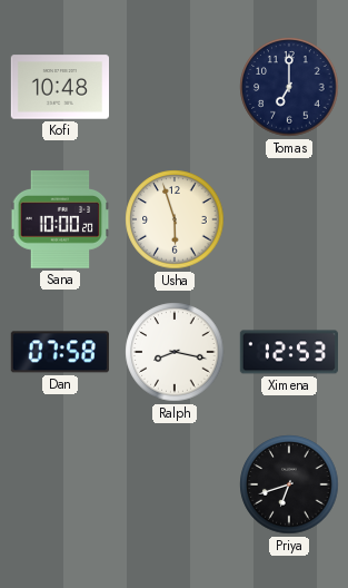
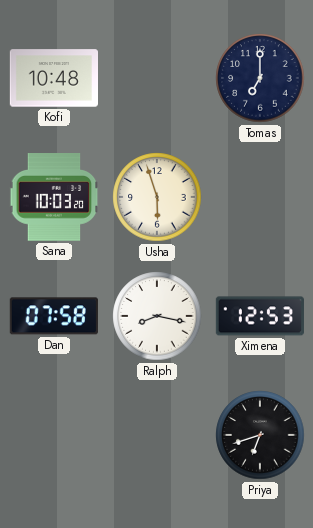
Sana: 10:00 -> 10:03 (54, 197)
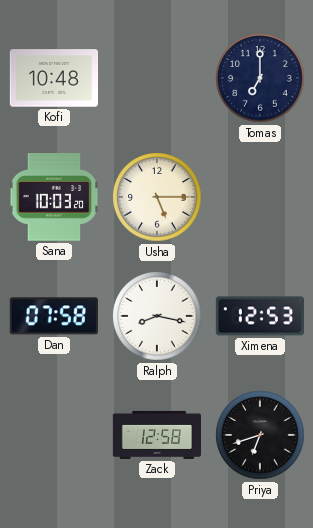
Usha: 5:57 -> 5:15 (157, 197)
Zack: none -> 12:58 (157, 435)
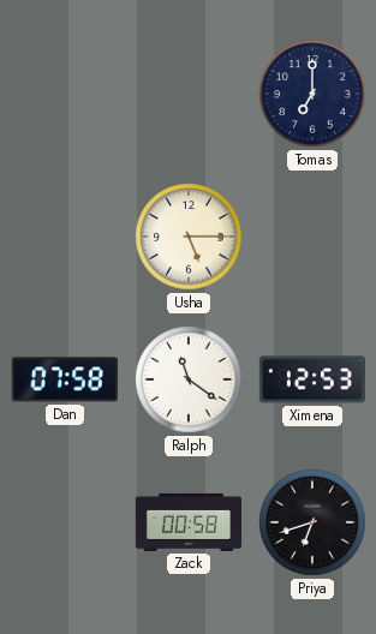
Kofi: 10:48 -> none (53, 78)
Sana: 10:03 -> none (54, 197)
Ralph: 8:17 -> 11:21 (189, 379)
Zack: 12:58 -> 00:58 (189, 522)
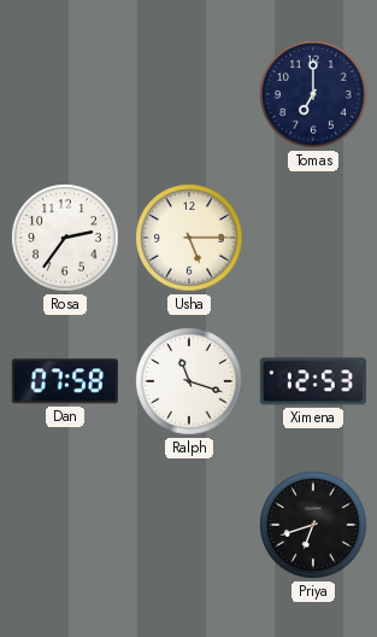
Rosa: none -> 2:36 (65, 238)
Ralph: 11:21 -> 11:18 (189, 381)
Zack: 00:58 -> none (189, 522)
